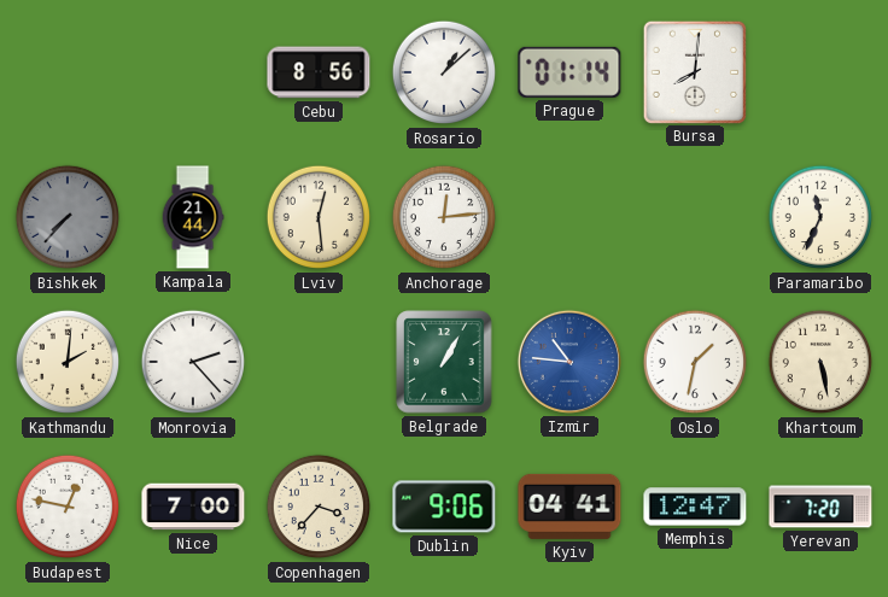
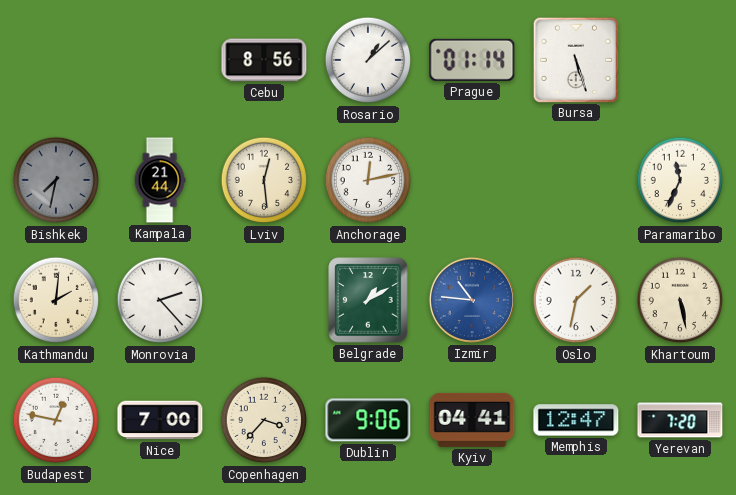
Bursa: 8:01 -> 5:27 (575, 59)
Bishkek: 7:37 -> 7:32 (56, 180)
Anchorage: 12:14 -> 12:13 (368, 180)
Belgrade: 1:05 -> 1:10 (368, 300)
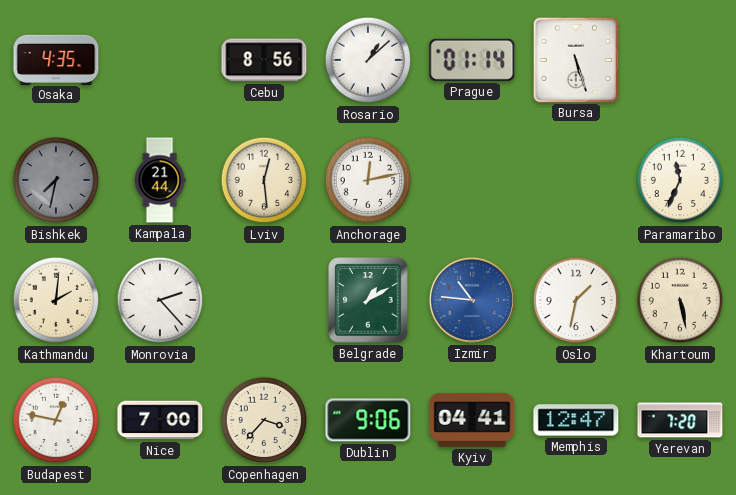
Osaka: none -> 4:35 (56, 59)
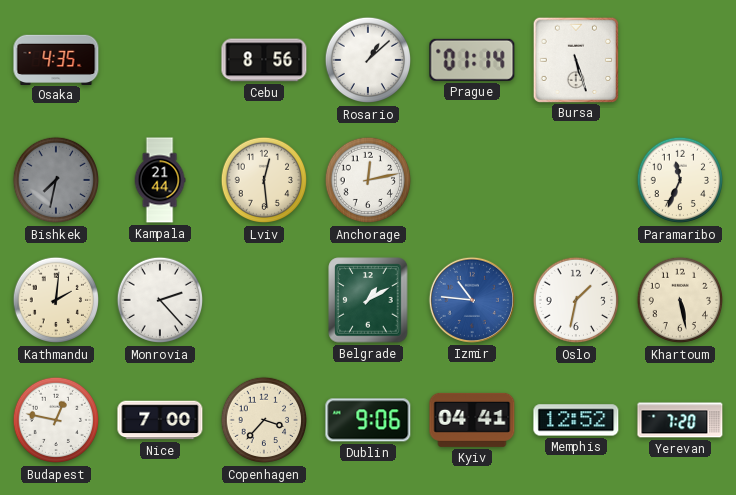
Memphis: 12:47 -> 12:52 (576, 420)
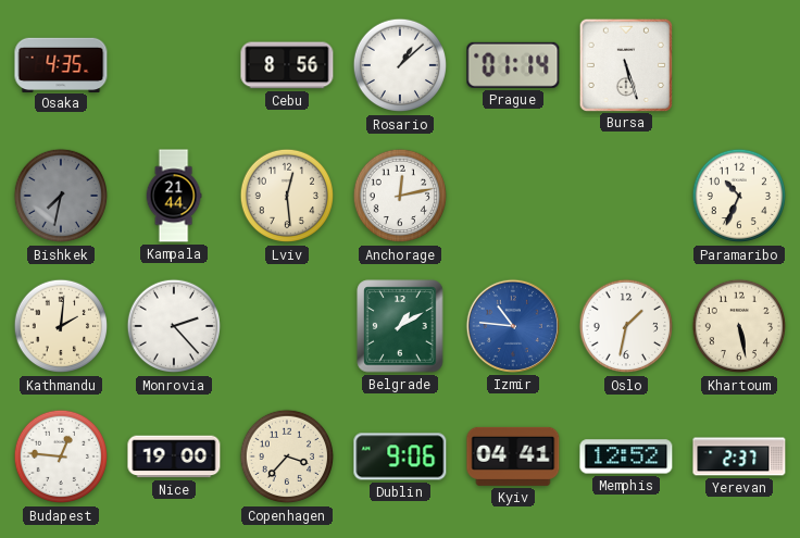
Paramaribo: 11:34 -> 10:34 (739, 196)
Budapest: 12:47 -> 12:46 (61, 456)
Nice: 7:00 -> 19:00 (174, 456)
Yerevan: 7:20 -> 2:37 (739, 456)
